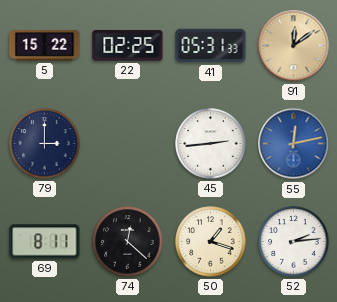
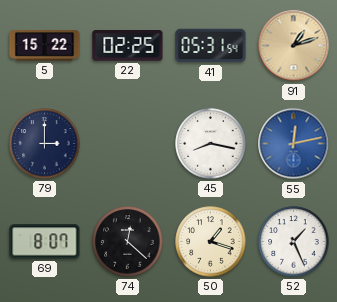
41: 05:31:33 -> 05:31:54 (211, 46)
91: 12:09 -> 1:12 (294, 46)
45: 2:44 -> 8:17 (211, 144)
69: 8:11 -> 8:07 (45, 242)
52: 2:14 -> 1:26 (294, 242)
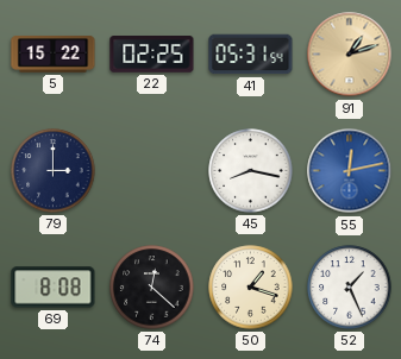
69: 8:07 -> 8:08 (54, 288)
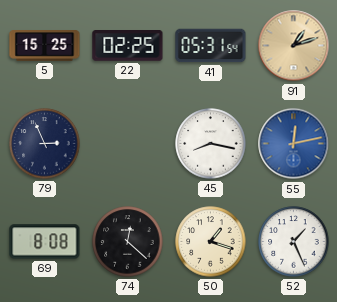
5: 15:22 -> 15:25 (45, 46)
79: 3:00 -> 2:56 (45, 144)
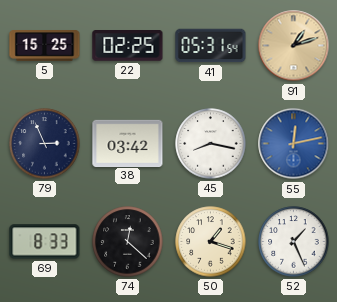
38: none -> 03:42 (128, 143)
69: 8:08 -> 8:33 (45, 242)
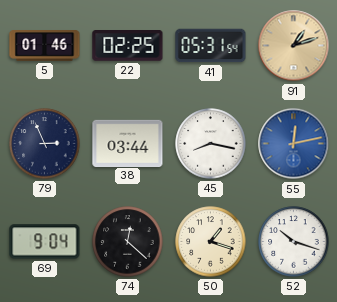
5: 15:25 -> 01:46 (45, 46)
38: 03:42 -> 03:44 (128, 143)
69: 8:33 -> 9:04 (45, 242)
52: 1:26 -> 10:18 (294, 242)
